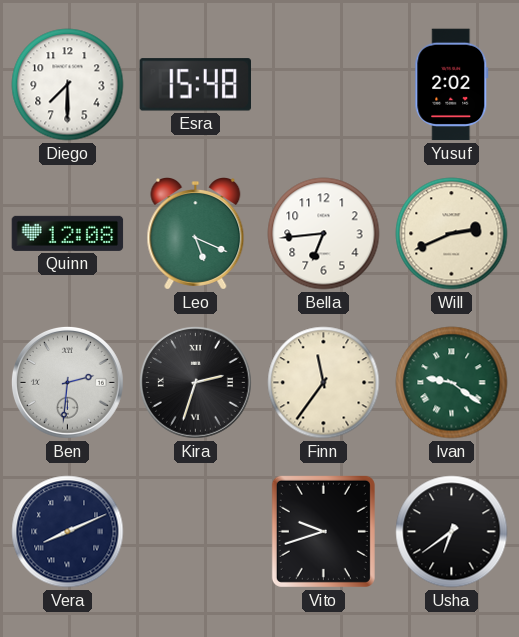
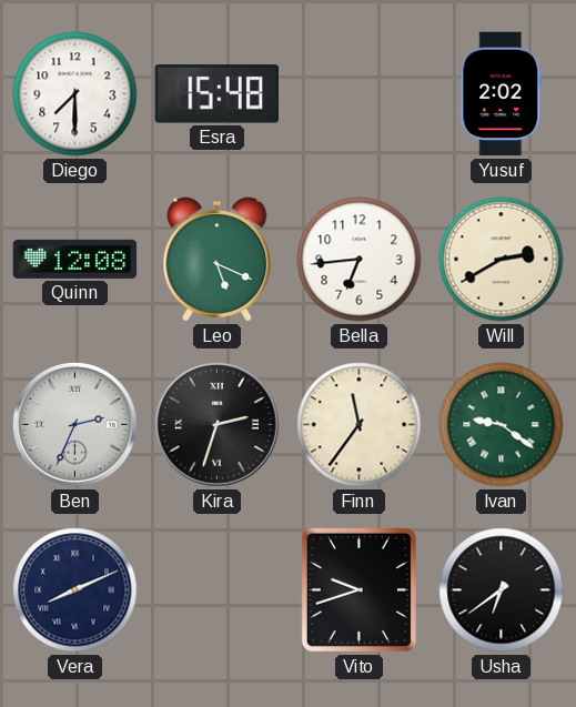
Will: 2:41 -> 2:40 (502, 260)
Ben: 2:31 -> 2:34 (74, 424)
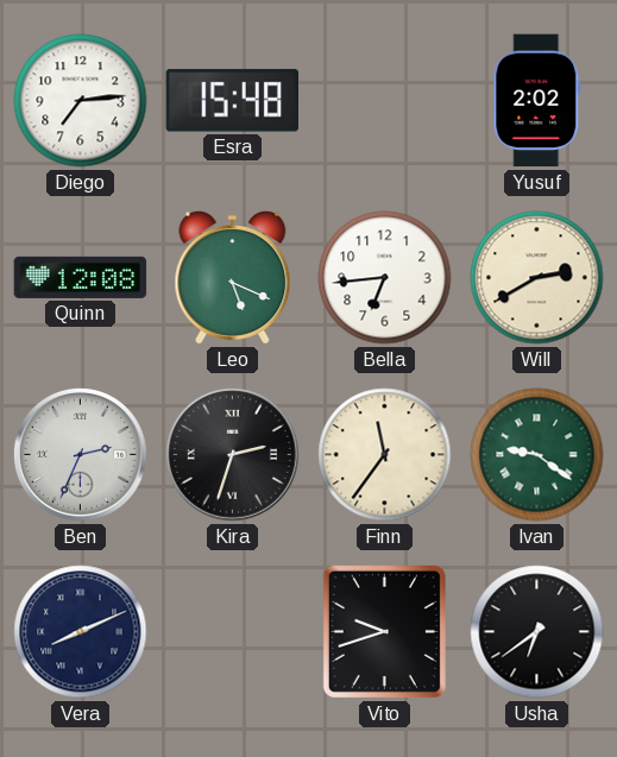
Diego: 7:30 -> 7:14 (81, 101)
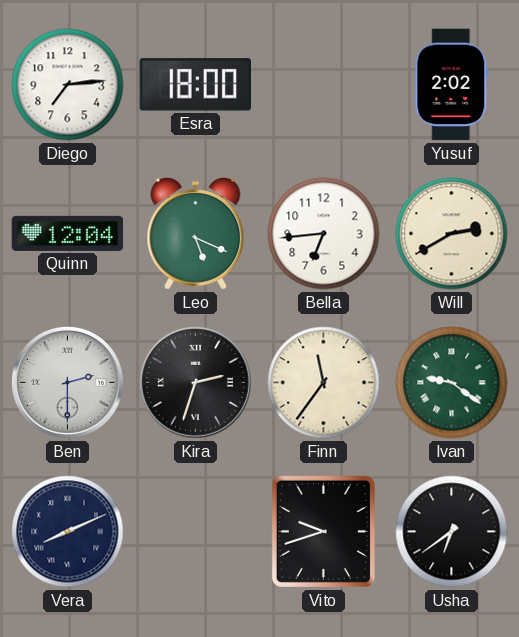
Esra: 15:48 -> 18:00 (195, 85)
Quinn: 12:08 -> 12:04 (68, 233)
Ben: 2:34 -> 2:30 (67, 382)
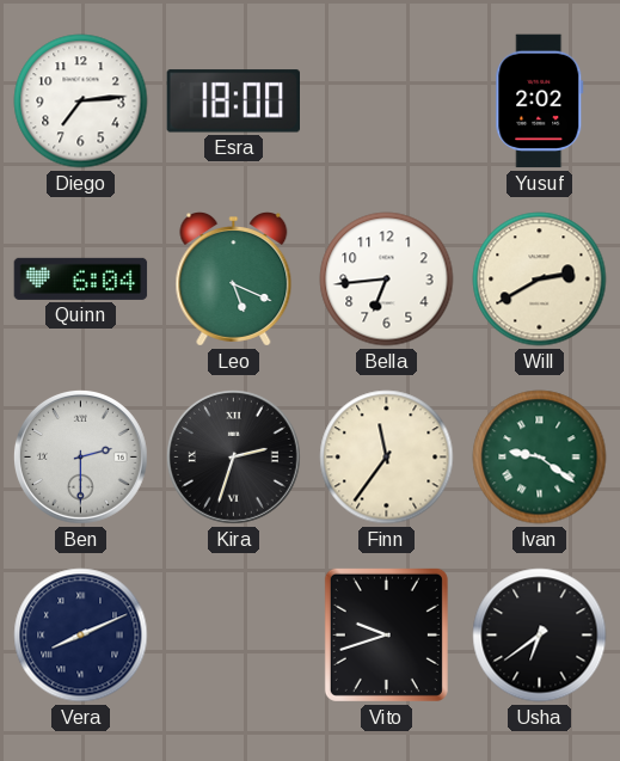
Quinn: 12:04 -> 6:04 (81, 278)
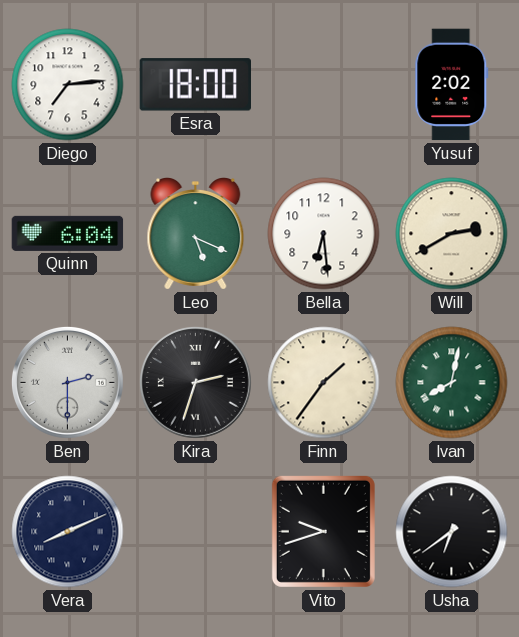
Bella: 6:44 -> 6:29 (324, 234)
Finn: 11:36 -> 1:36 (324, 383)
Ivan: 9:21 -> 8:02 (452, 383)
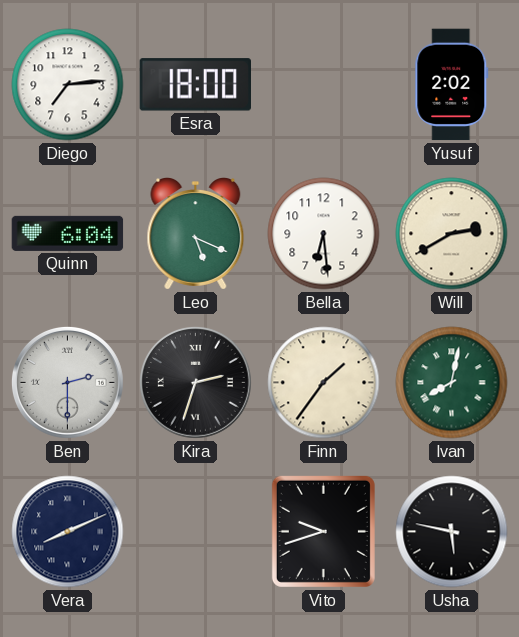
Usha: 6:39 -> 5:47 (452, 532)
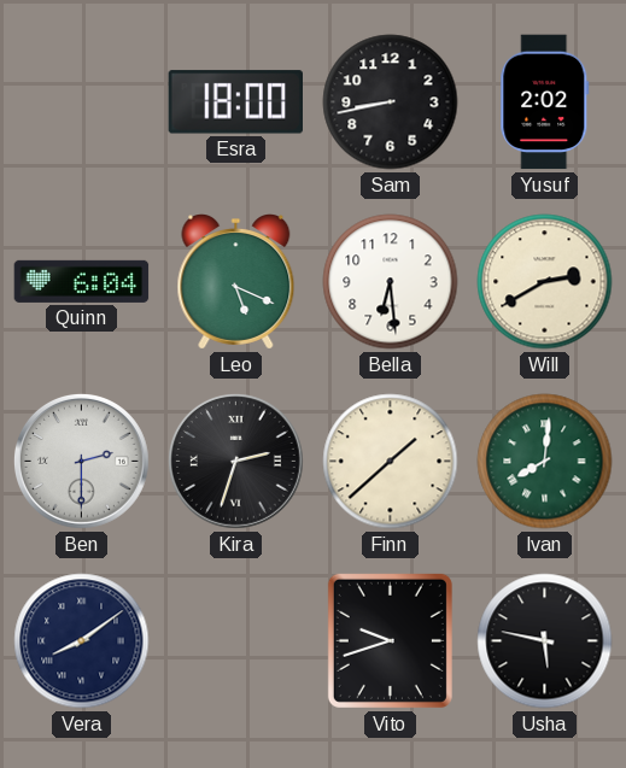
Diego: 7:14 -> none (68, 85)
Sam: none -> 8:43 (391, 102)
Finn: 1:36 -> 1:38 (391, 462)
Ivan: 8:02 -> 8:01 (545, 462)
Vera: 8:11 -> 8:09 (82, 641)
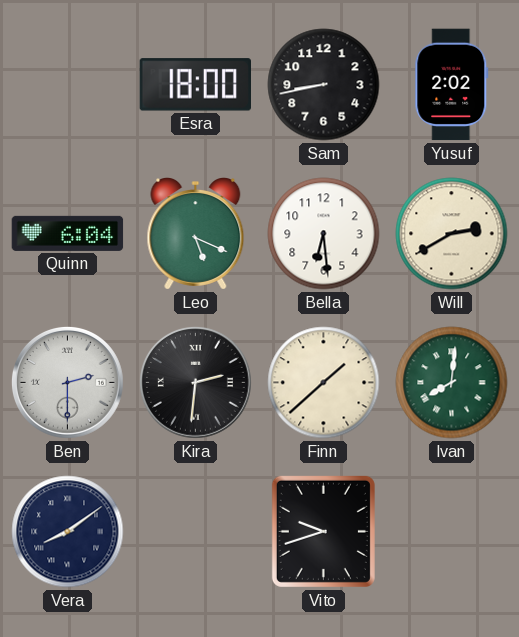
Kira: 2:33 -> 2:31 (195, 382)
Usha: 5:47 -> none (545, 641)
